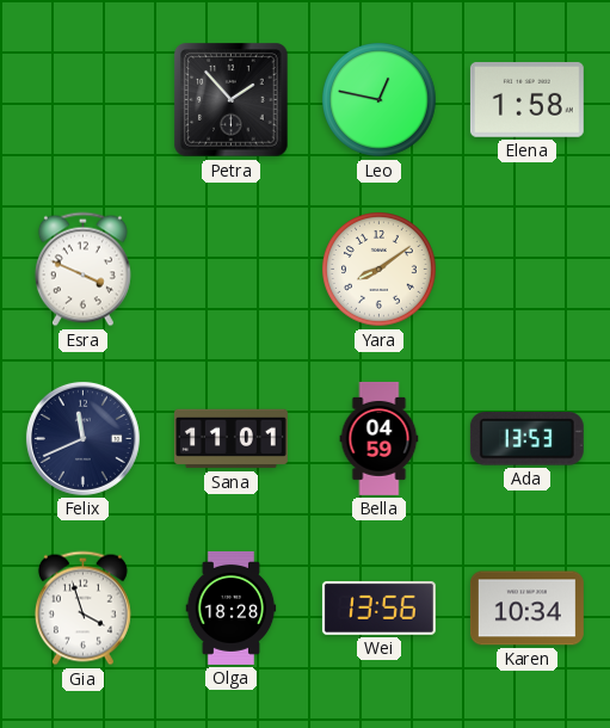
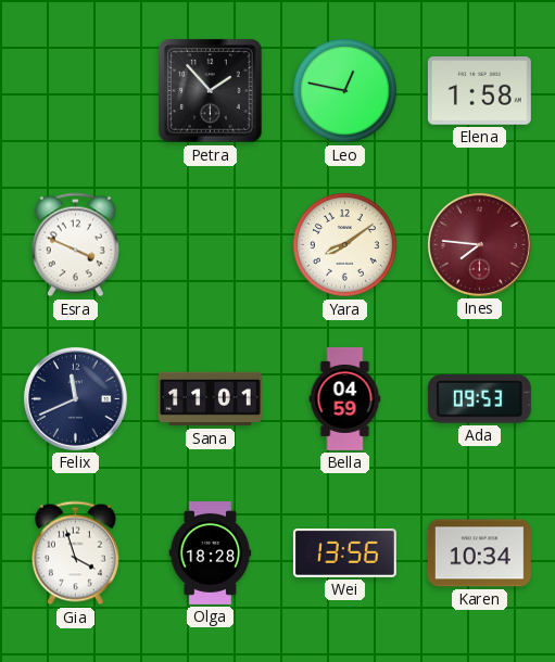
Ines: none -> 7:46 (479, 244)
Ada: 13:53 -> 09:53 (479, 399)
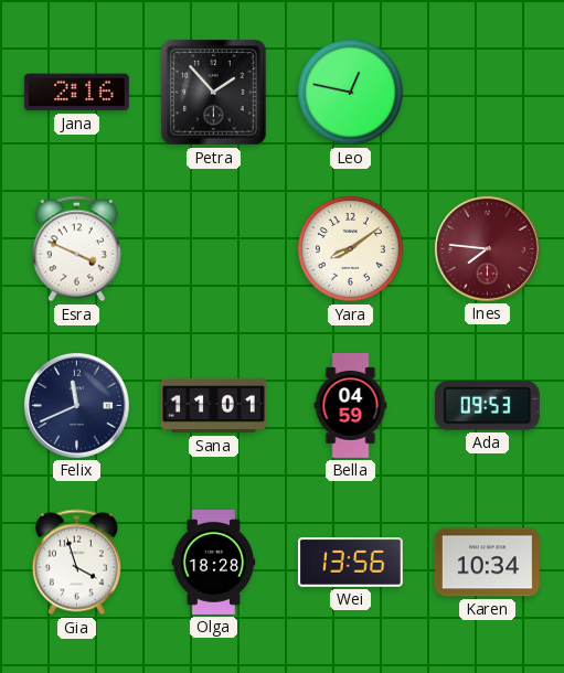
Jana: none -> 2:16 (76, 93)
Elena: 1:58 -> none (479, 91)
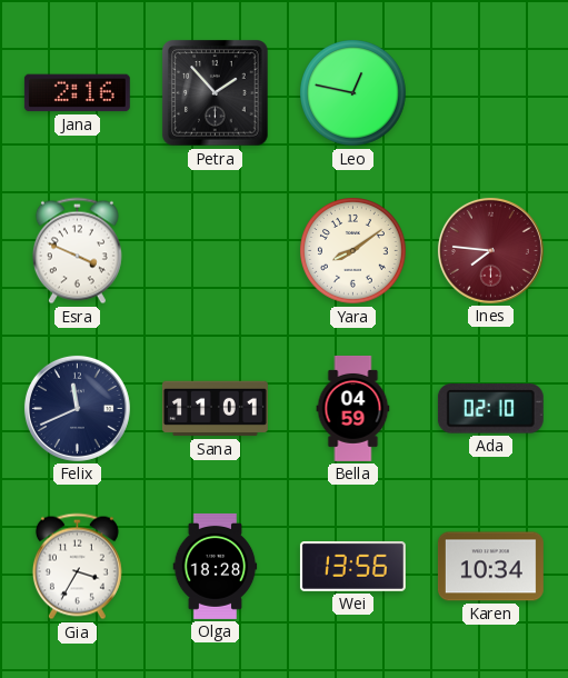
Ada: 09:53 -> 02:10 (490, 409)
Gia: 3:57 -> 3:35 (77, 567)
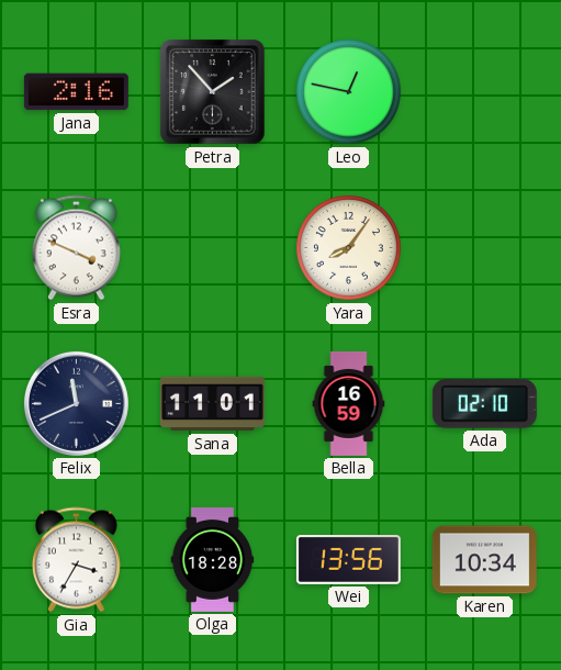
Yara: 8:09 -> 8:06 (349, 248)
Ines: 7:46 -> none (490, 250)
Bella: 04:59 -> 16:59 (349, 403)
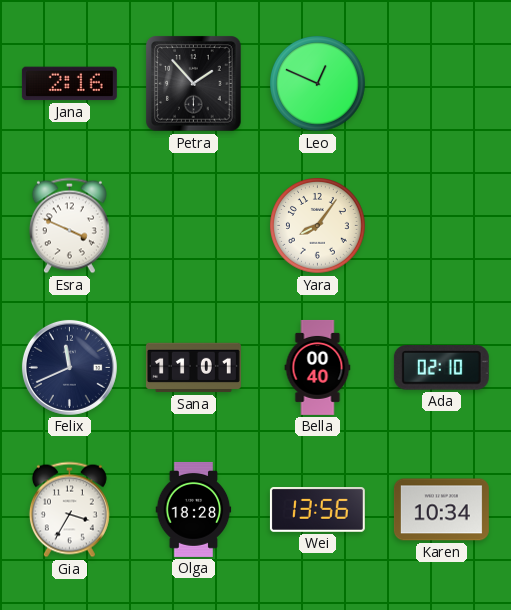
Leo: 12:47 -> 12:49 (318, 84)
Bella: 16:59 -> 00:40 (318, 367)
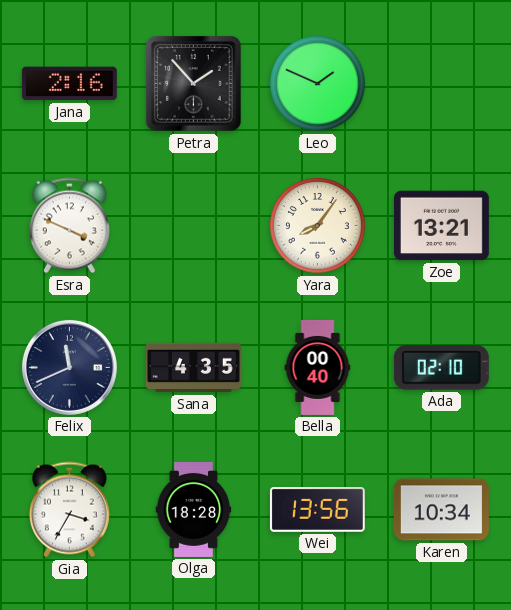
Leo: 12:49 -> 1:49 (318, 84)
Zoe: none -> 13:21 (441, 226)
Sana: 11:01 -> 4:35 (193, 368)
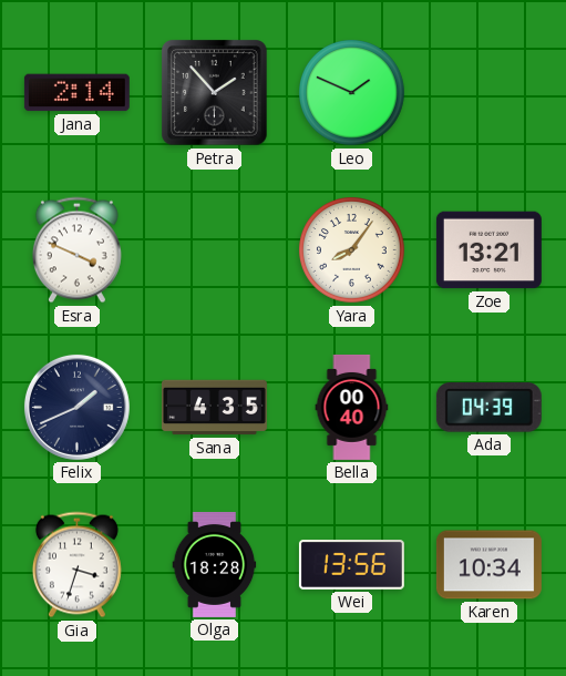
Jana: 2:16 -> 2:14 (76, 93)
Felix: 11:41 -> 1:41 (76, 407)
Ada: 02:10 -> 04:39 (488, 408)
Gia: 3:35 -> 3:33 (76, 565)
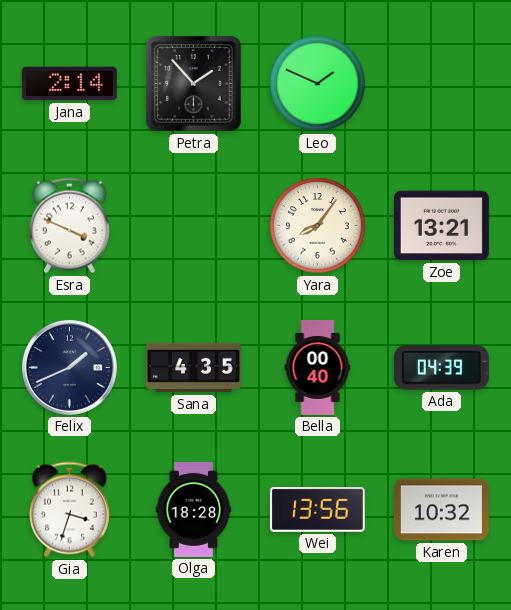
Karen: 10:34 -> 10:32 (441, 510)
